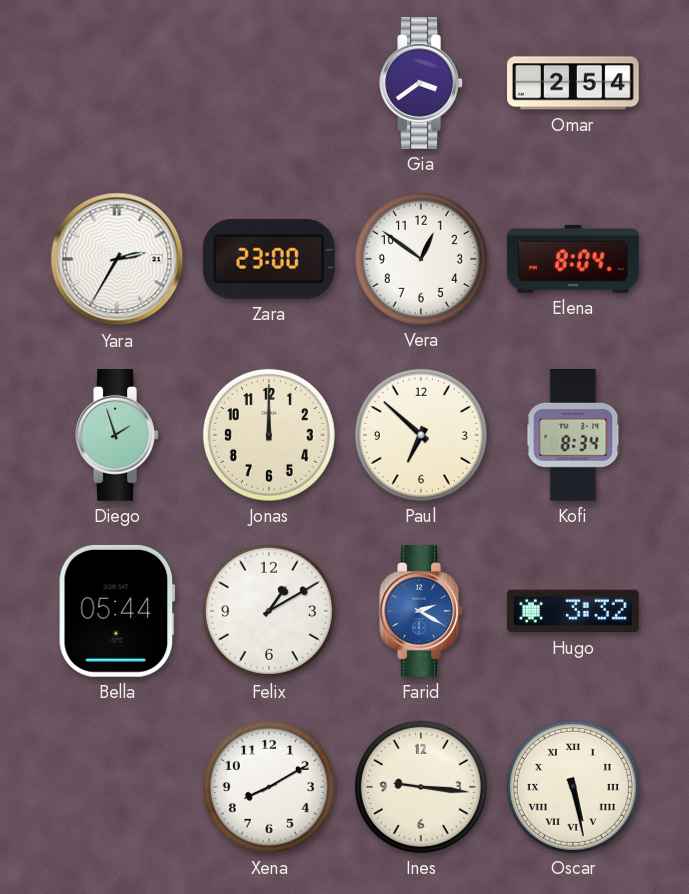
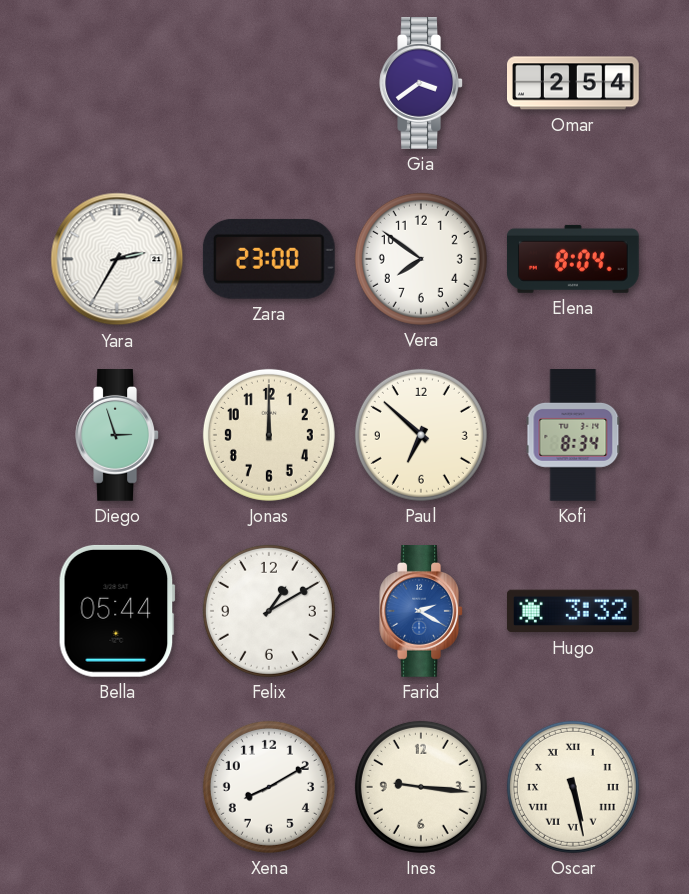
Vera: 12:51 -> 7:51 (421, 259)
Diego: 1:57 -> 2:57 (117, 436)
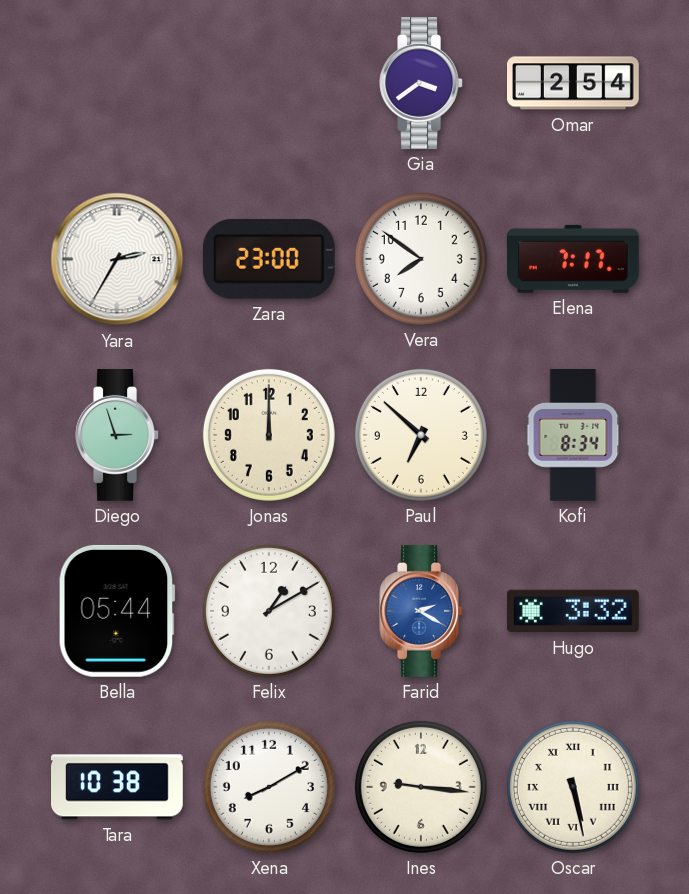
Elena: 8:04 -> 7:17 (573, 259)
Tara: none -> 10:38 (118, 787)
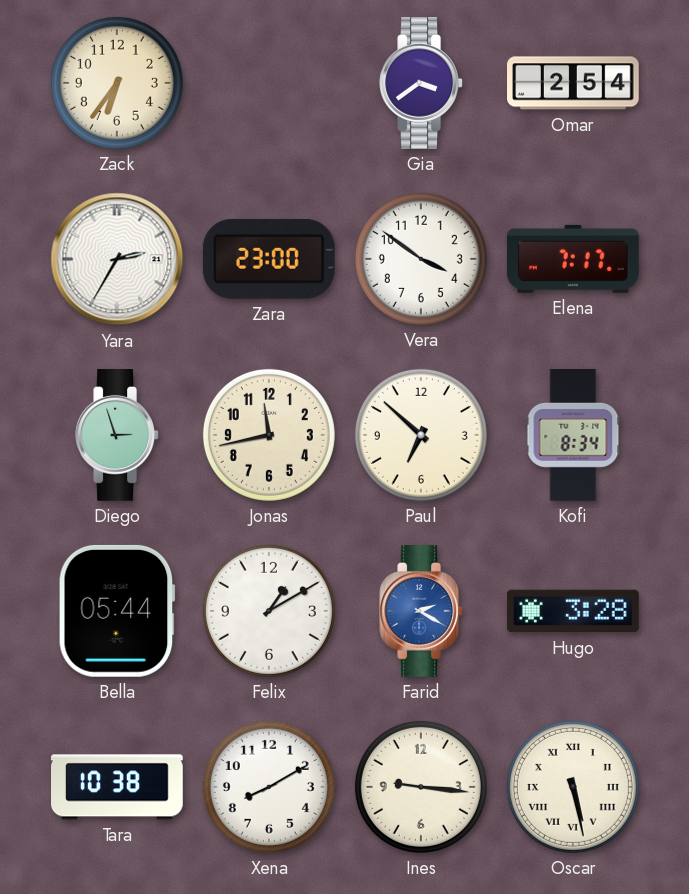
Zack: none -> 6:36 (117, 83)
Vera: 7:51 -> 3:51 (421, 259)
Jonas: 12:00 -> 11:43 (269, 435)
Hugo: 3:32 -> 3:28 (573, 611)
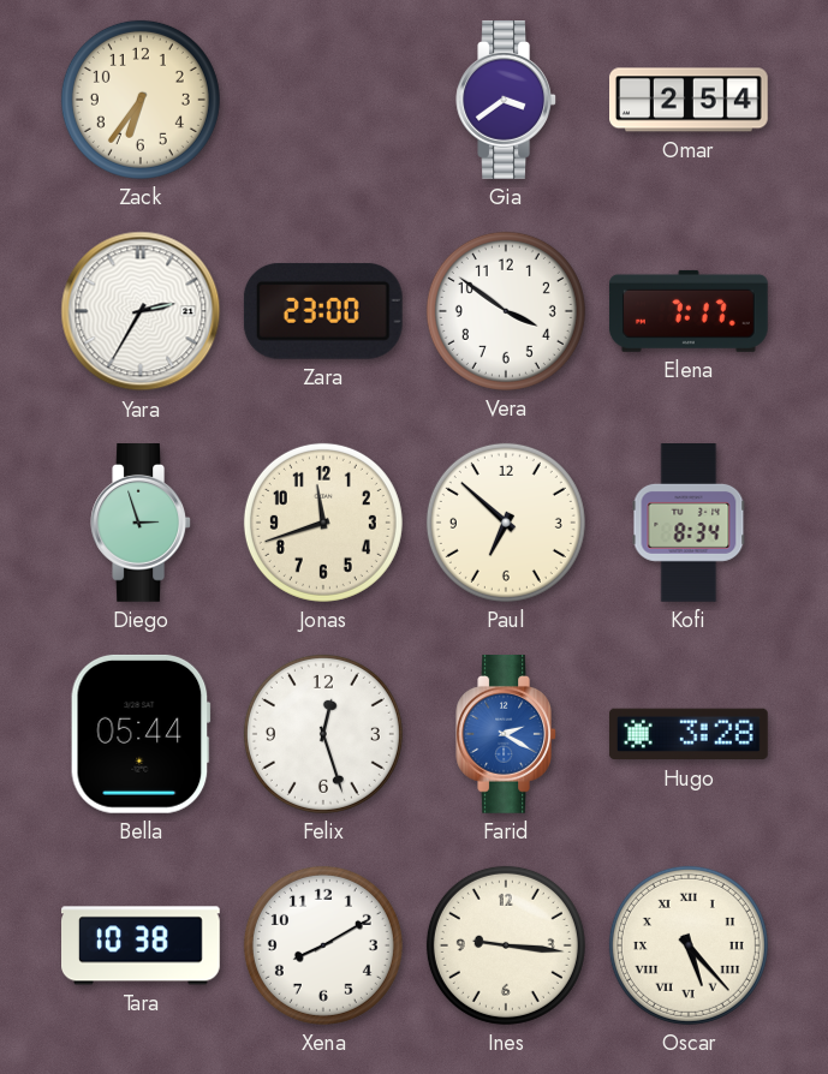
Jonas: 11:43 -> 11:42 (323, 523)
Felix: 1:10 -> 12:27 (323, 734)
Oscar: 5:28 -> 5:23 (689, 945)
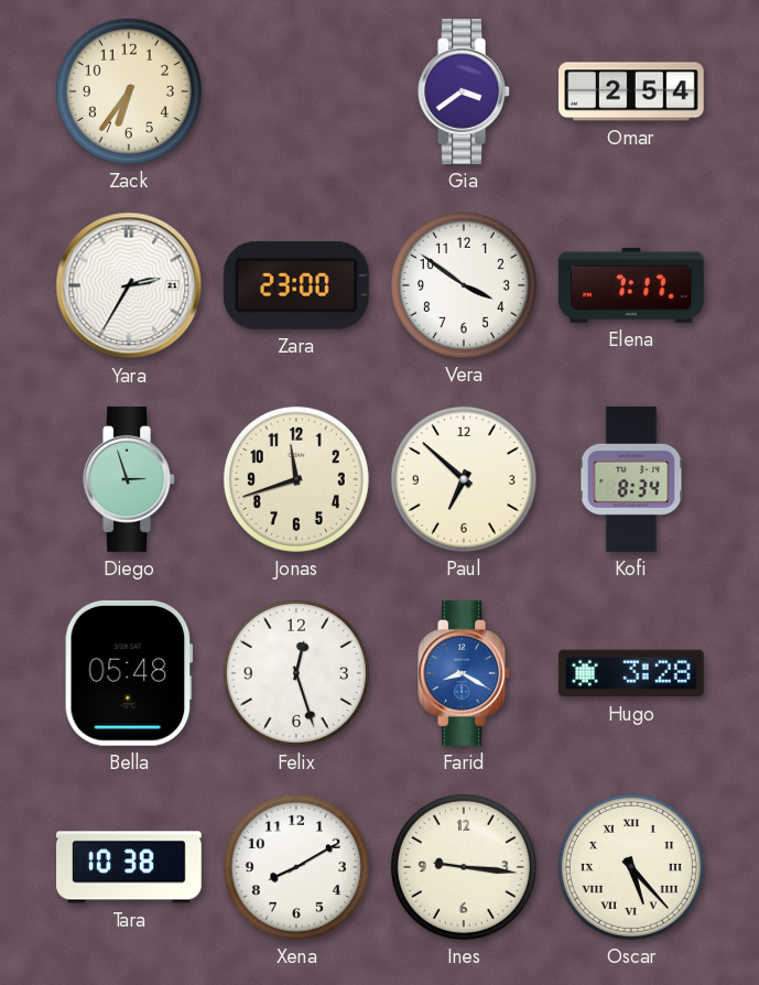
Bella: 05:44 -> 05:48 (129, 673)
Farid: 2:20 -> 8:20 (464, 674)
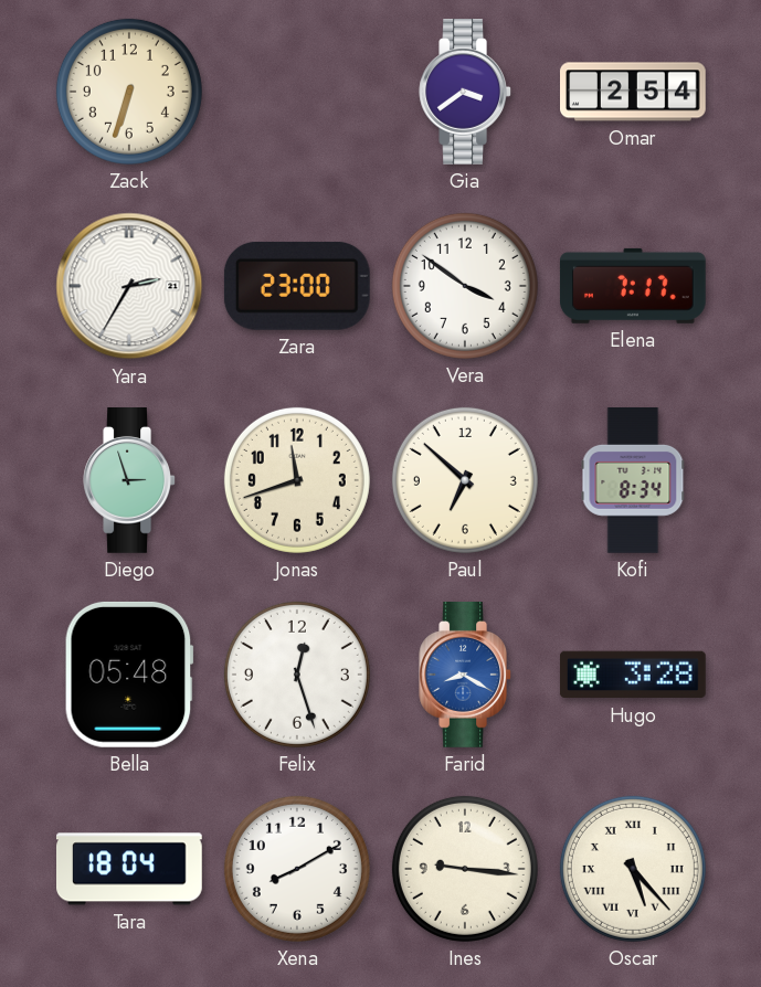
Zack: 6:36 -> 6:33 (129, 92)
Tara: 10:38 -> 18:04 (130, 869)
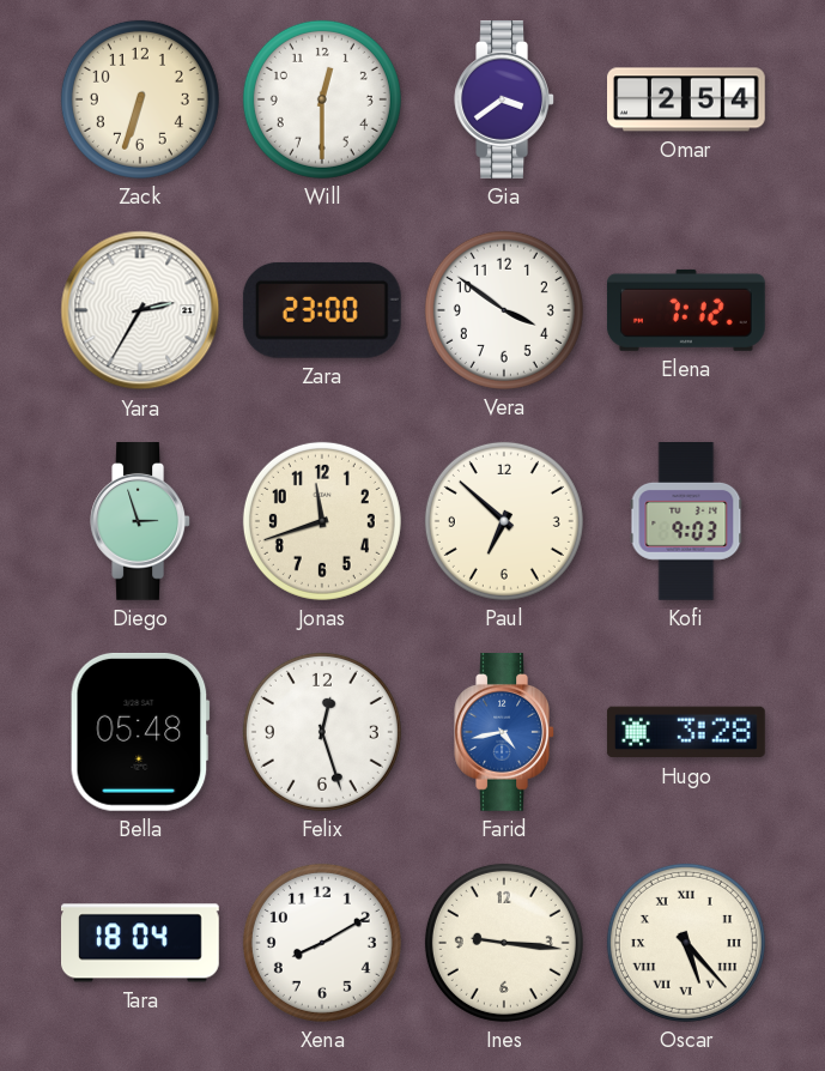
Will: none -> 12:30 (322, 99)
Elena: 7:17 -> 7:12 (686, 310)
Kofi: 8:34 -> 9:03 (686, 522)
Farid: 8:20 -> 4:43 (504, 733)
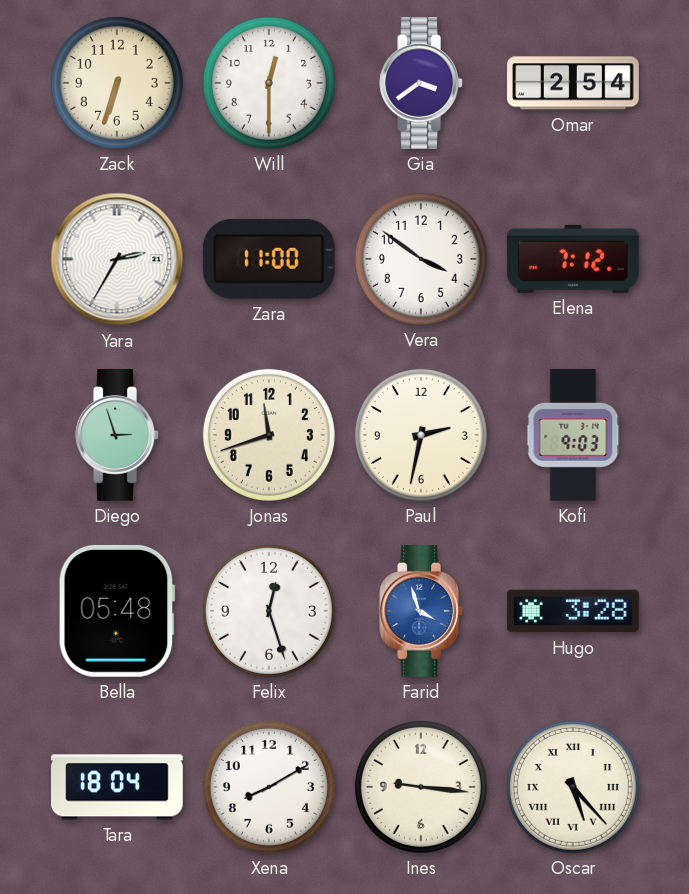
Zara: 23:00 -> 11:00 (269, 259)
Paul: 6:52 -> 2:32 (421, 435)
Farid: 4:43 -> 3:57 (421, 612)
